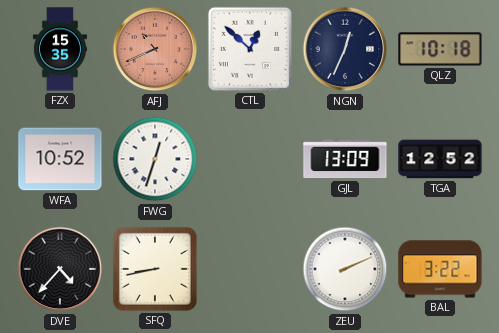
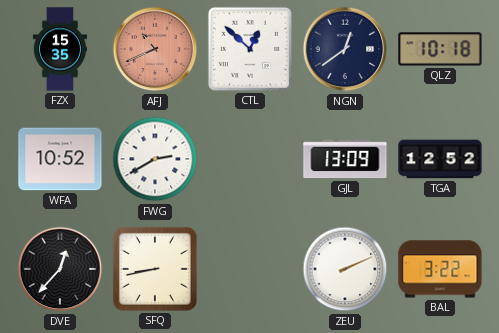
NGN: 12:34 -> 12:39 (345, 49)
FWG: 12:33 -> 2:40 (155, 159)
DVE: 4:37 -> 12:37 (60, 269)
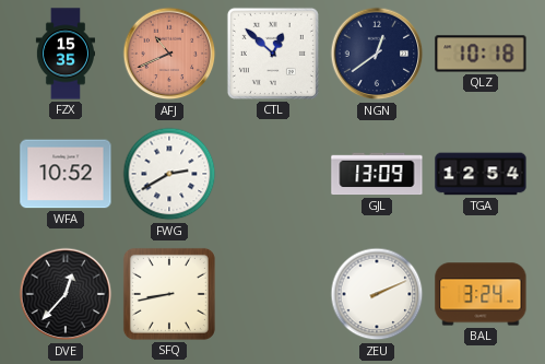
TGA: 12:52 -> 12:54 (481, 174)
BAL: 3:22 -> 3:24 (481, 294)
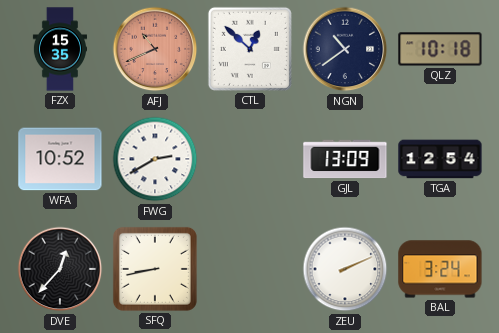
NGN: 12:39 -> 10:39 (345, 49)
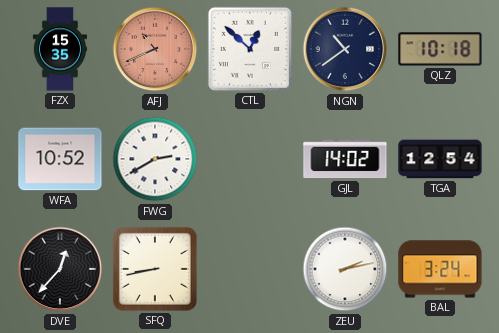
GJL: 13:09 -> 14:02 (345, 159)
ZEU: 2:11 -> 2:13 (345, 269)
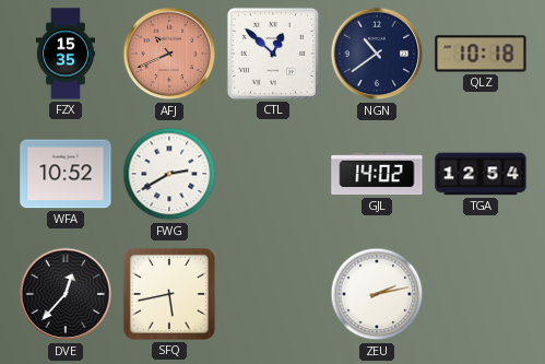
SFQ: 8:43 -> 5:43 (169, 294)
BAL: 3:24 -> none (440, 269)
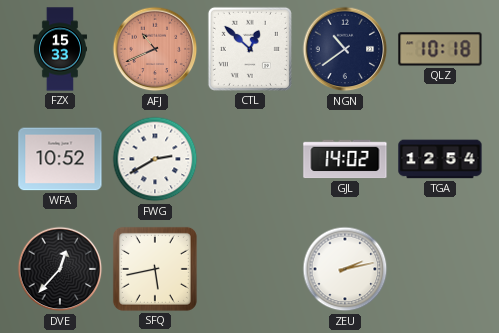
FZX: 15:35 -> 15:33 (59, 49)
